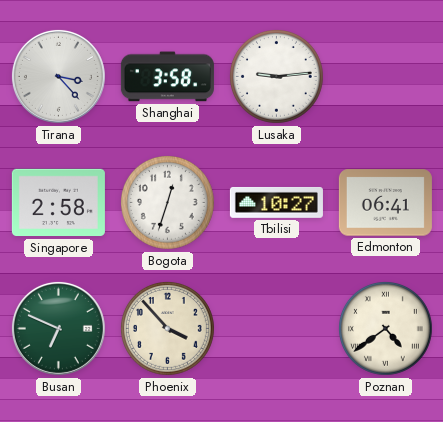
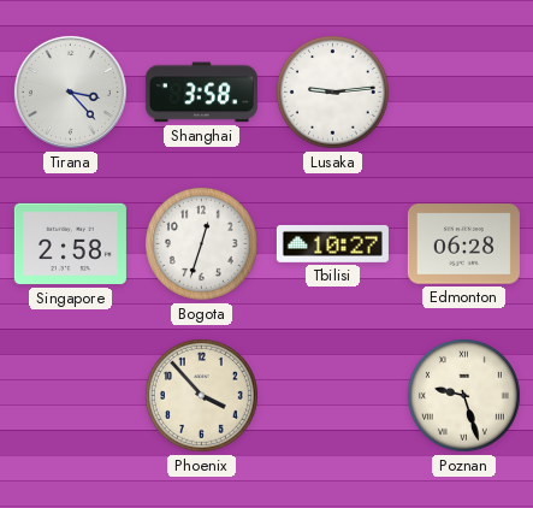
Edmonton: 06:41 -> 06:28 (463, 244)
Busan: 6:49 -> none (58, 328)
Poznan: 4:39 -> 9:27 (464, 396)
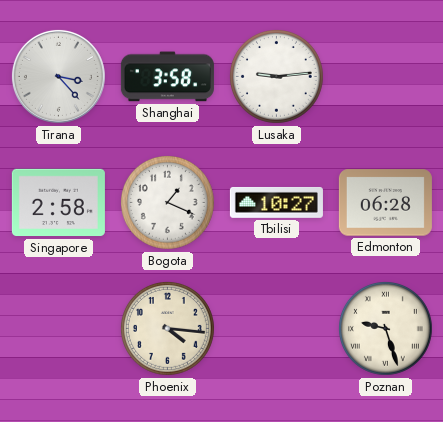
Bogota: 12:33 -> 1:19 (168, 203)
Phoenix: 3:53 -> 4:16 (168, 329)
